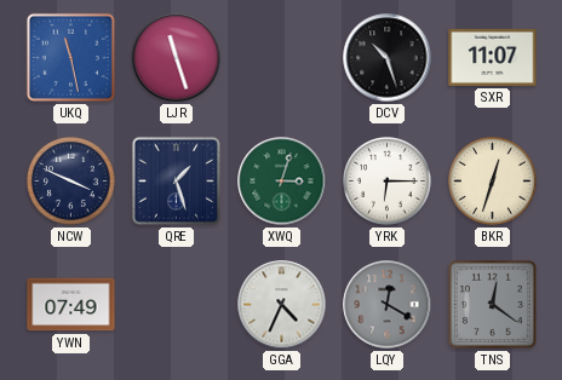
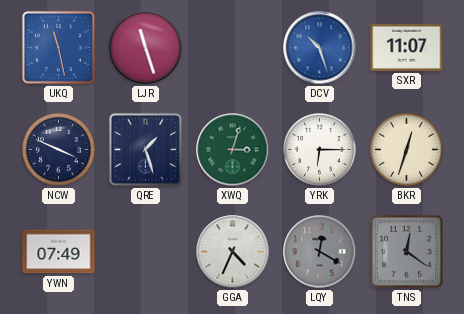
DCV dial: black -> blue (320, 48)
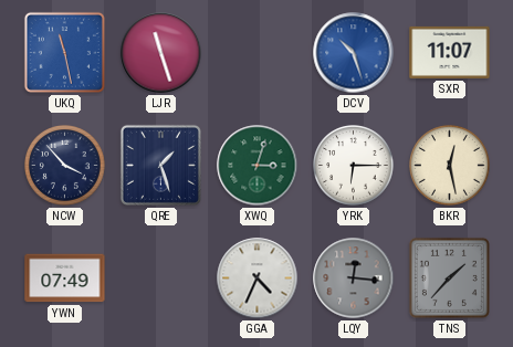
NCW: 3:49 -> 3:53 (65, 166)
BKR: 12:33 -> 12:28 (450, 166)
LQY: 12:20 -> 12:16 (354, 278)
TNS: 12:21 -> 1:37 (449, 277)
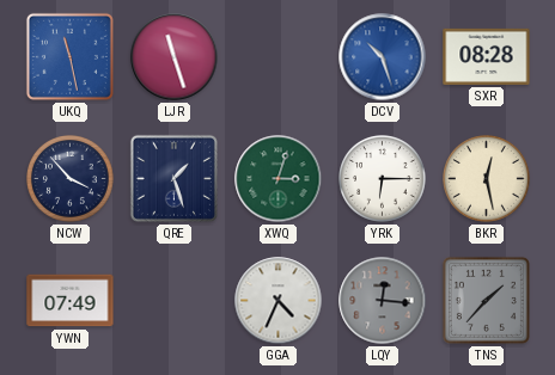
SXR: 11:07 -> 08:28 (487, 56)
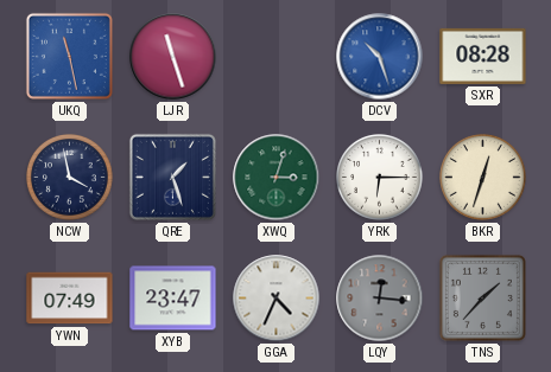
NCW: 3:53 -> 3:58 (70, 178)
BKR: 12:28 -> 12:33 (483, 178)
XYB: none -> 23:47 (173, 299)
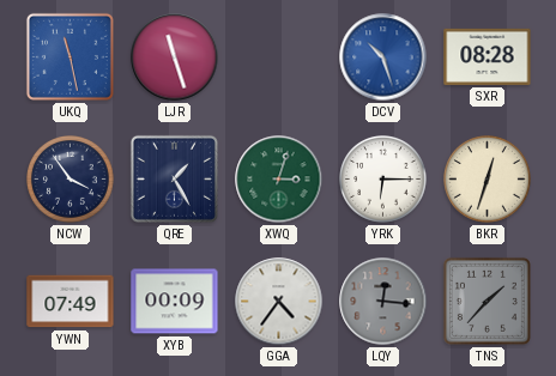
NCW: 3:58 -> 3:54 (71, 180)
QRE: 1:27 -> 1:25 (174, 178)
XYB: 23:47 -> 00:09 (175, 302)
GGA: 4:34 -> 4:36 (279, 302)
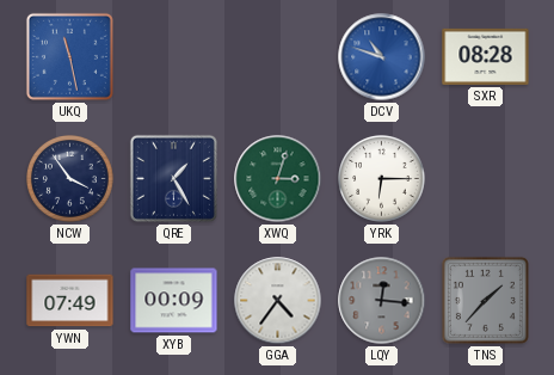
LJR: 11:27 -> none (175, 57)
DCV: 10:27 -> 10:48 (382, 57)
BKR: 12:33 -> none (488, 180)
